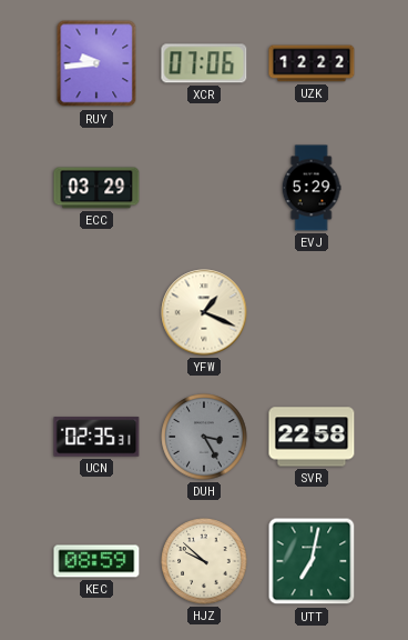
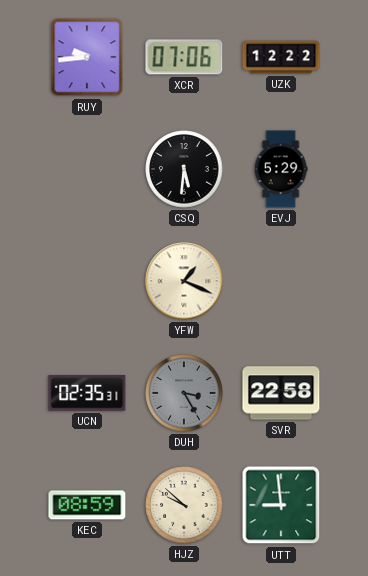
ECC: 03:29 -> none (96, 188)
CSQ: none -> 5:31 (184, 169)
UTT: 7:02 -> 8:59 (281, 505)
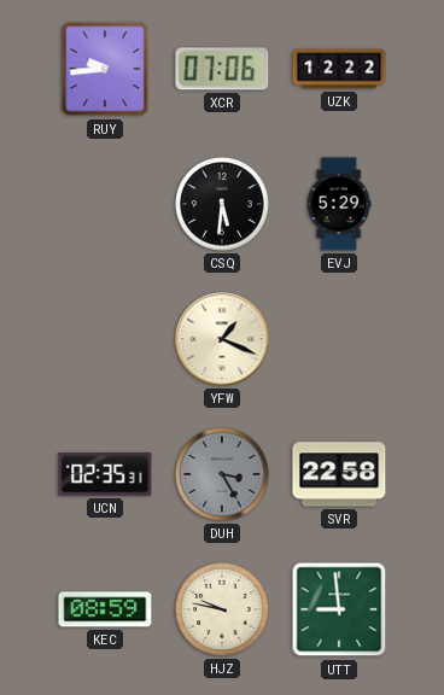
HJZ: 9:52 -> 9:47 (222, 609)
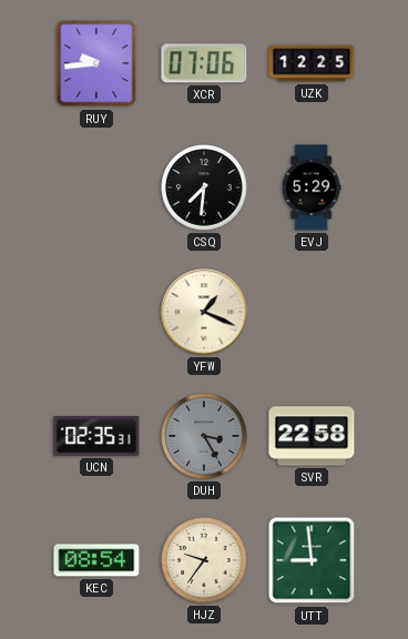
UZK: 12:22 -> 12:25 (312, 63)
CSQ: 5:31 -> 7:31 (204, 187)
KEC: 08:59 -> 08:54 (96, 560)
HJZ: 9:47 -> 9:36 (204, 560)
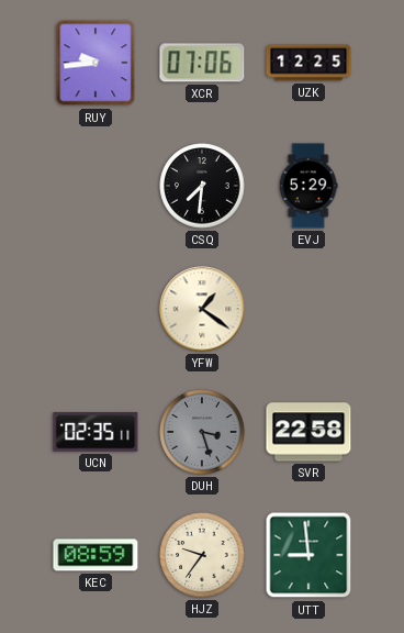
YFW: 1:19 -> 1:21 (202, 309)
UCN: 02:35:31 -> 02:35:11 (96, 432)
DUH: 3:25 -> 3:27 (202, 432)
KEC: 08:54 -> 08:59 (96, 555)
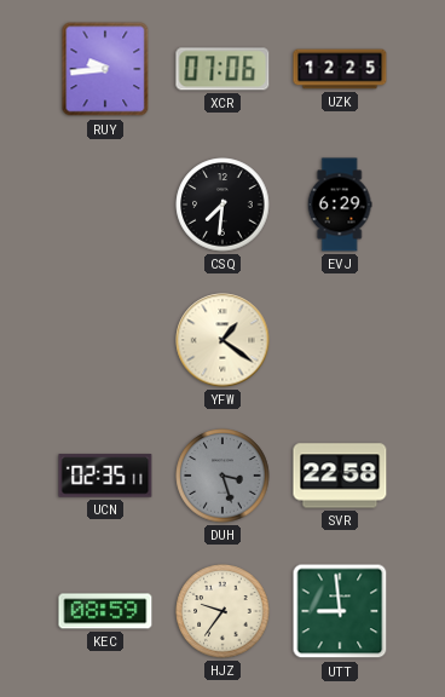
EVJ: 5:29 -> 6:29 (340, 205)
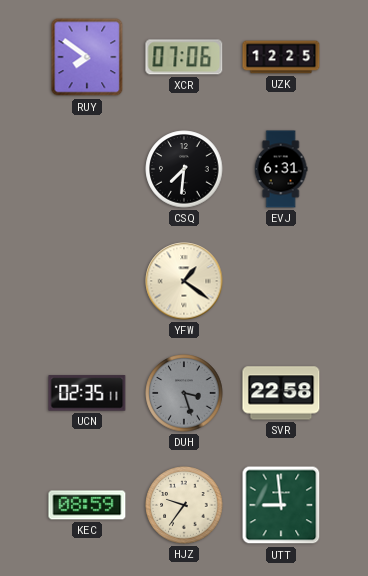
RUY: 9:44 -> 7:51 (87, 57)
EVJ: 6:29 -> 6:31 (281, 169)
